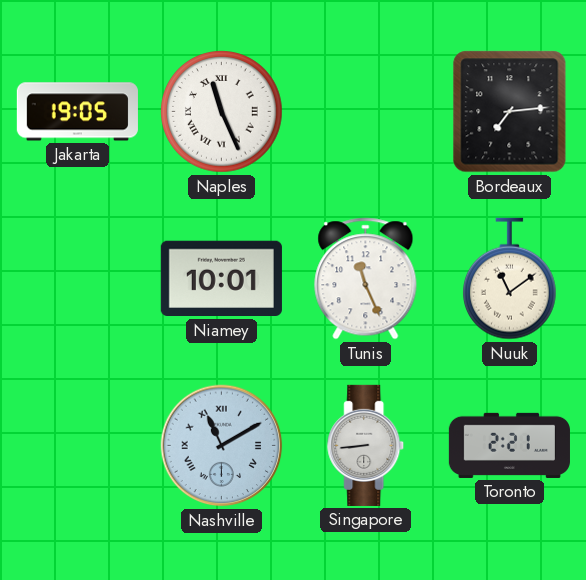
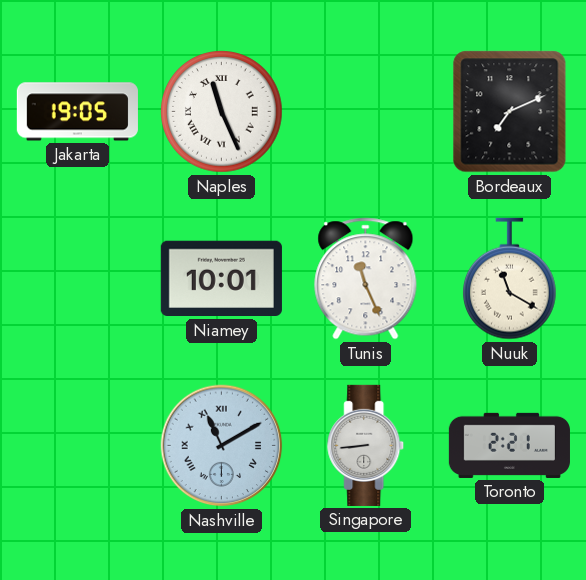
Bordeaux: 7:14 -> 7:11 (510, 112)
Nuuk: 11:09 -> 11:20 (510, 279)
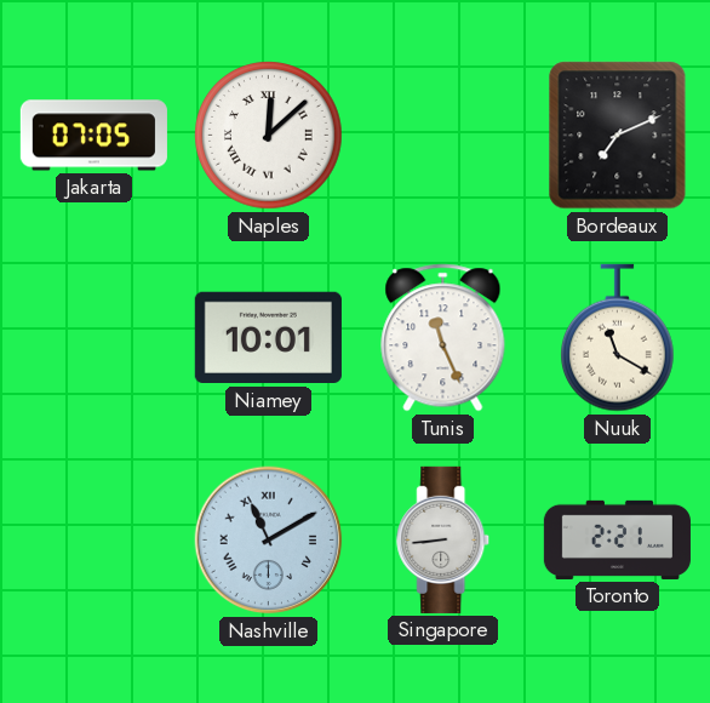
Jakarta: 19:05 -> 07:05 (93, 136)
Naples: 11:26 -> 12:08 (269, 136)
